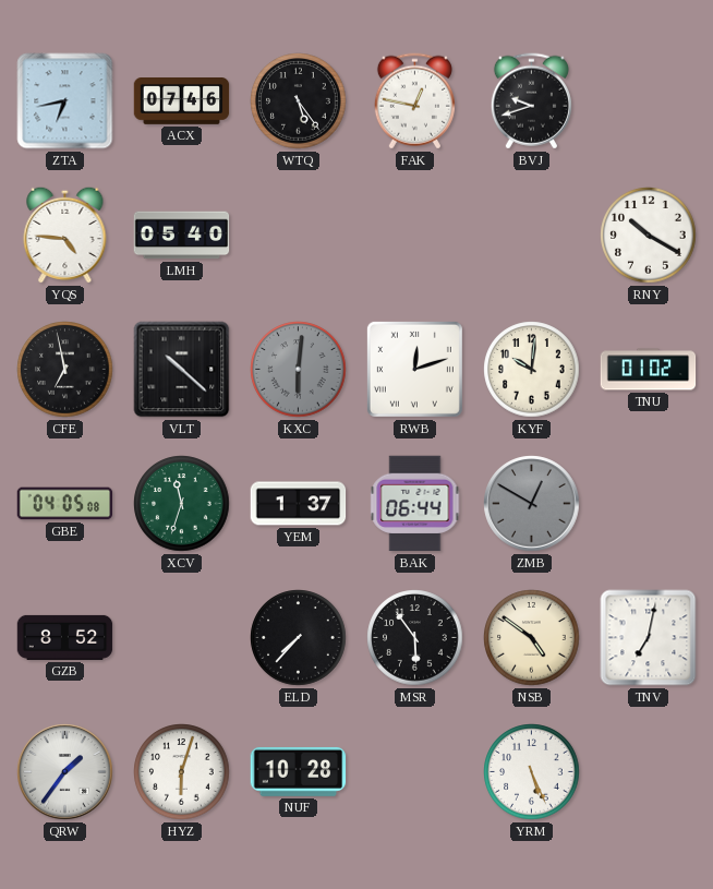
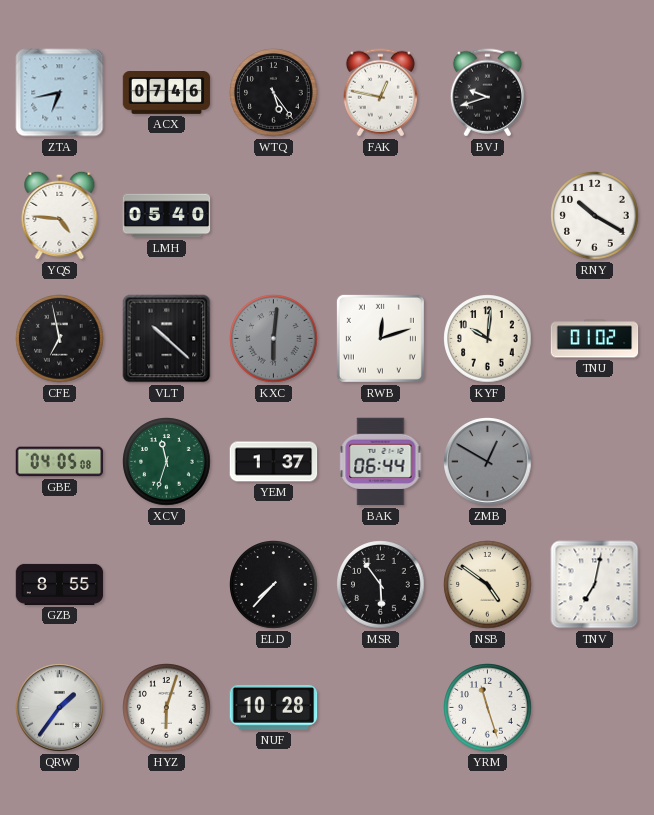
GZB: 8:52 -> 8:55 (60, 584)
YRM: 5:26 -> 11:27 (488, 708)
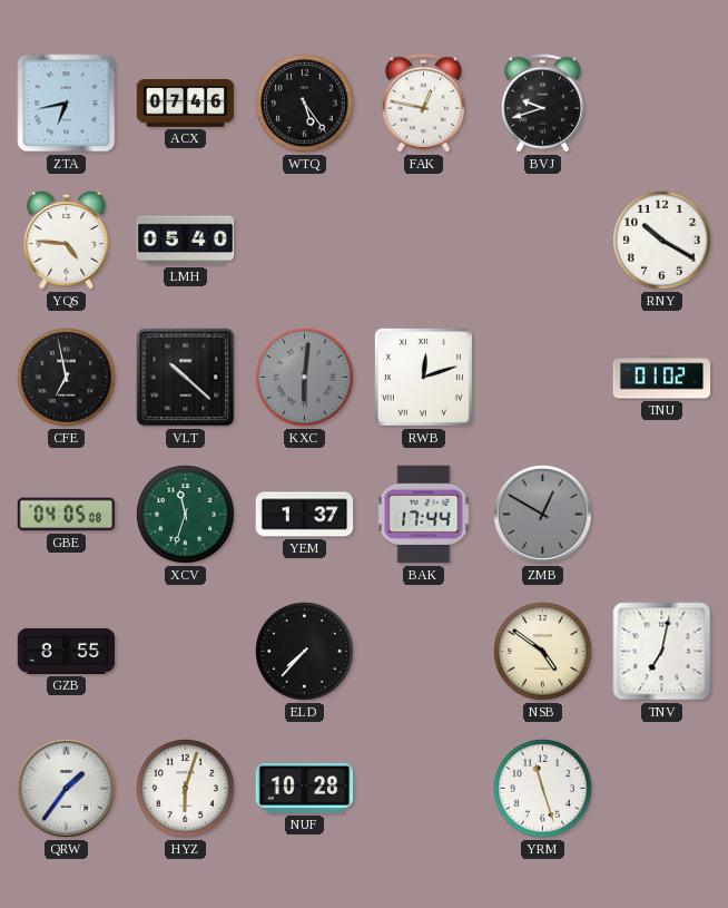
KYF: 10:01 -> none (488, 339)
BAK: 06:44 -> 17:44 (424, 515)
MSR: 5:54 -> none (381, 585)
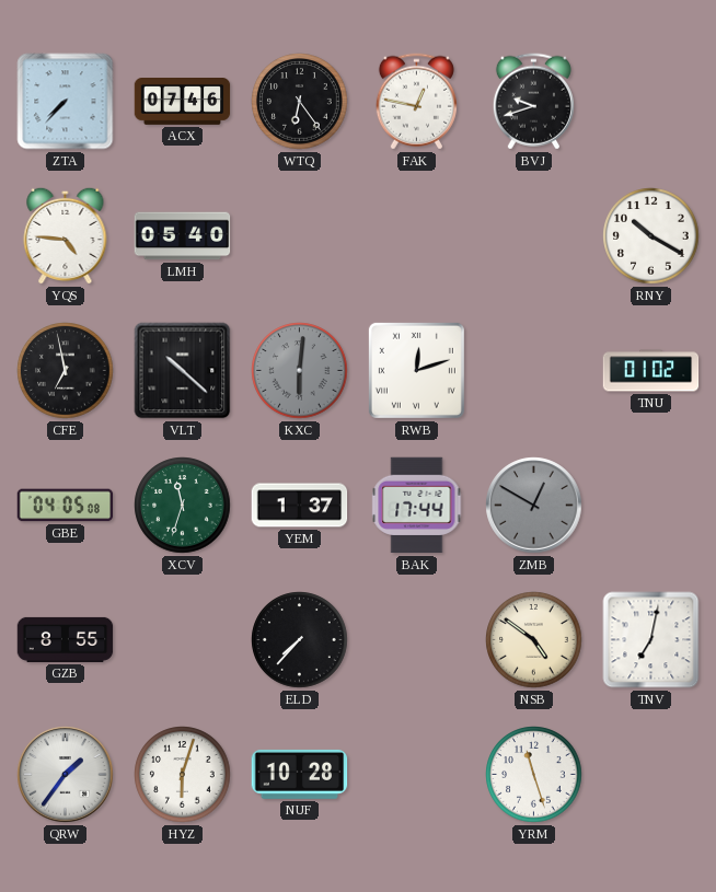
ZTA: 6:43 -> 7:37 (66, 102)
WTQ: 5:24 -> 6:24 (300, 102)
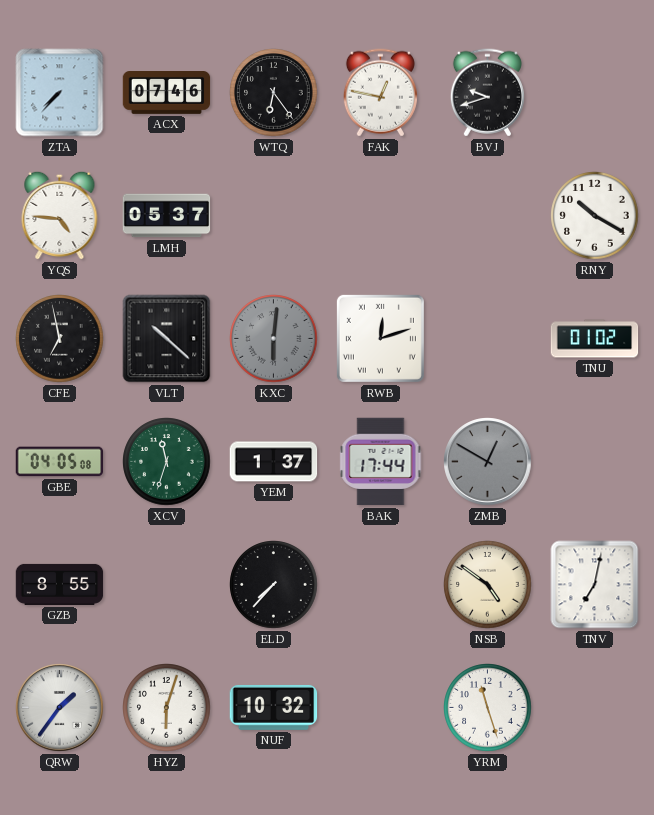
LMH: 05:40 -> 05:37 (167, 216)
NUF: 10:28 -> 10:32 (274, 707)
